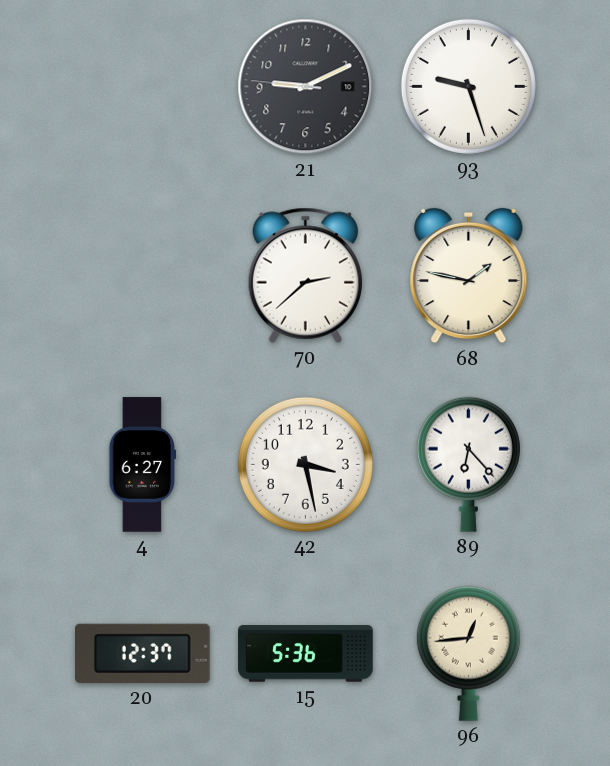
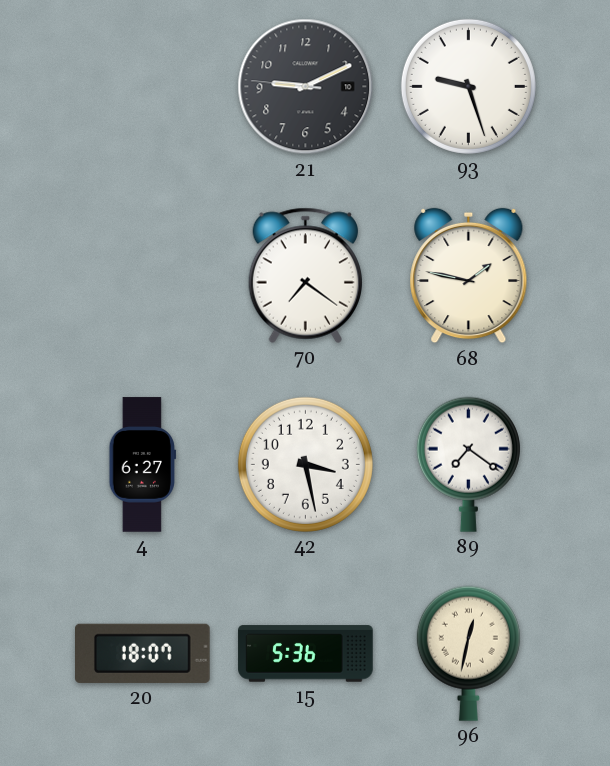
70: 2:38 -> 7:21 (305, 275)
89: 6:23 -> 7:21 (468, 464)
20: 12:37 -> 18:07 (143, 653)
96: 12:44 -> 12:32 (468, 653)
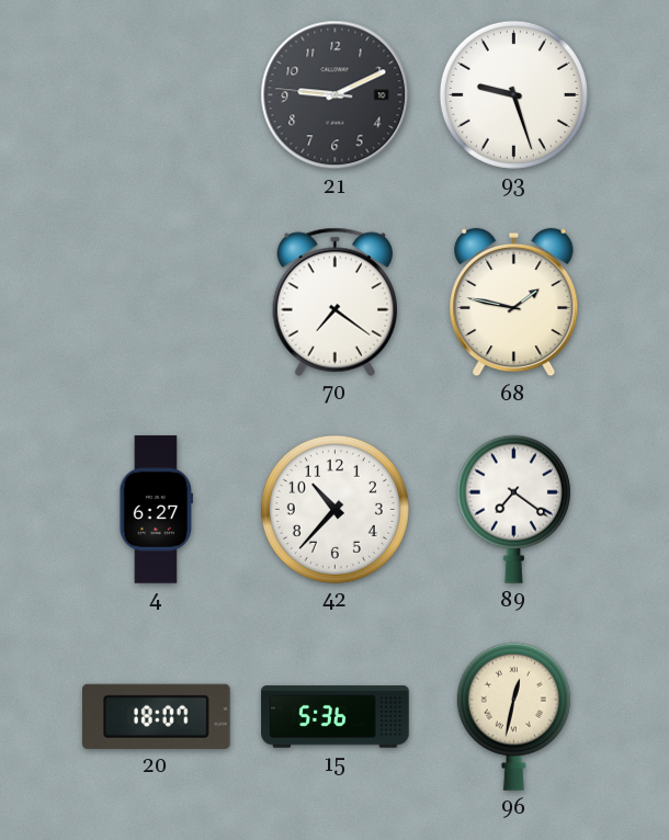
42: 3:28 -> 10:37 (334, 509)
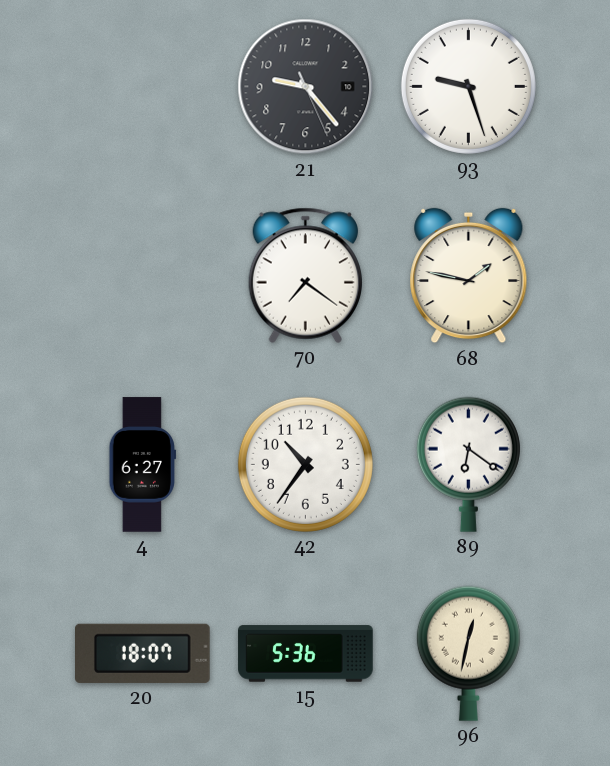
21: 9:10 -> 9:23 (306, 87)
42: 10:37 -> 10:36 (305, 464)
89: 7:21 -> 6:21 (468, 464)
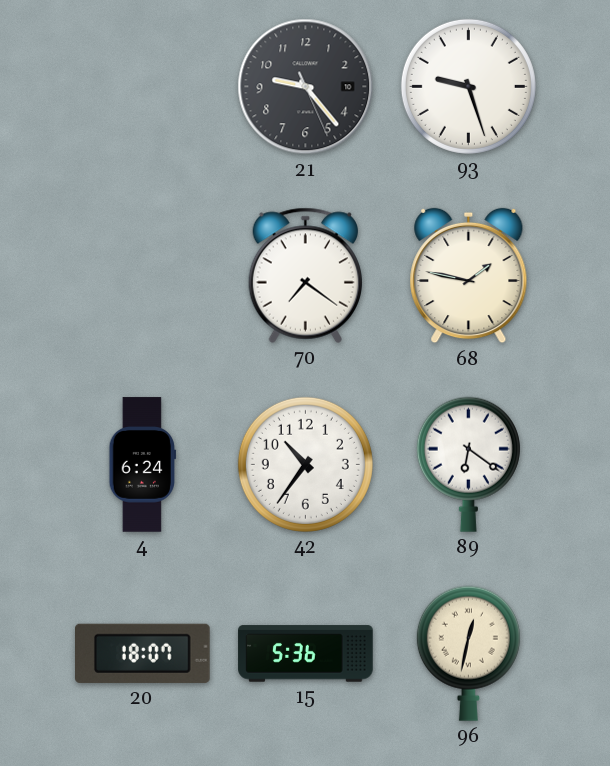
4: 6:27 -> 6:24 (142, 465)
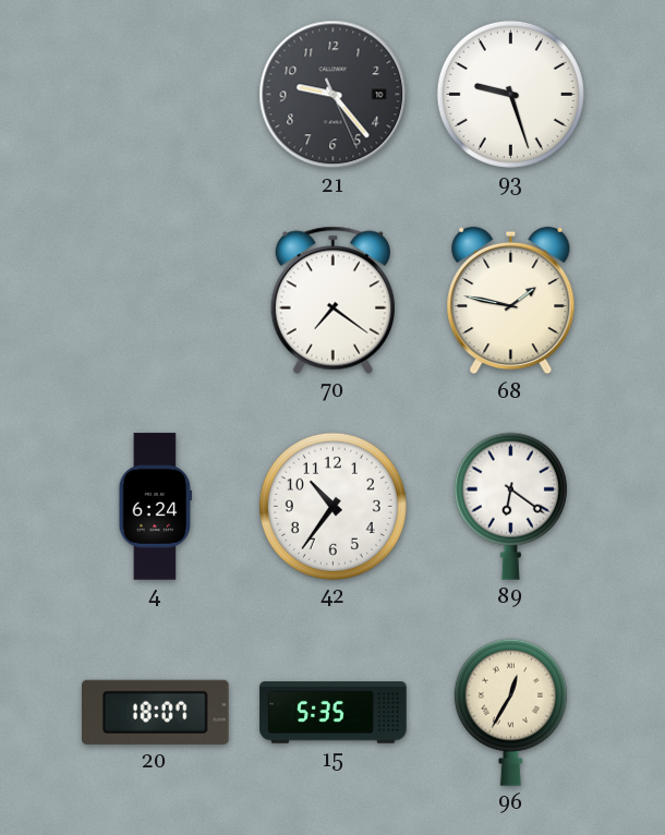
15: 5:36 -> 5:35 (334, 713)
96: 12:32 -> 12:35 (510, 712)
